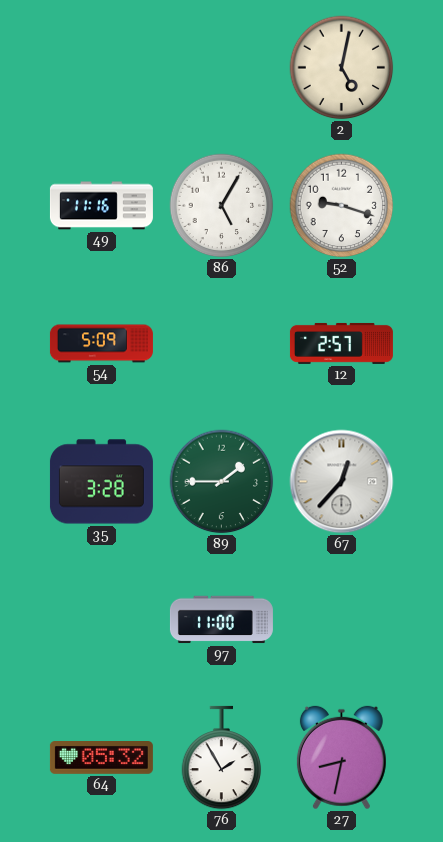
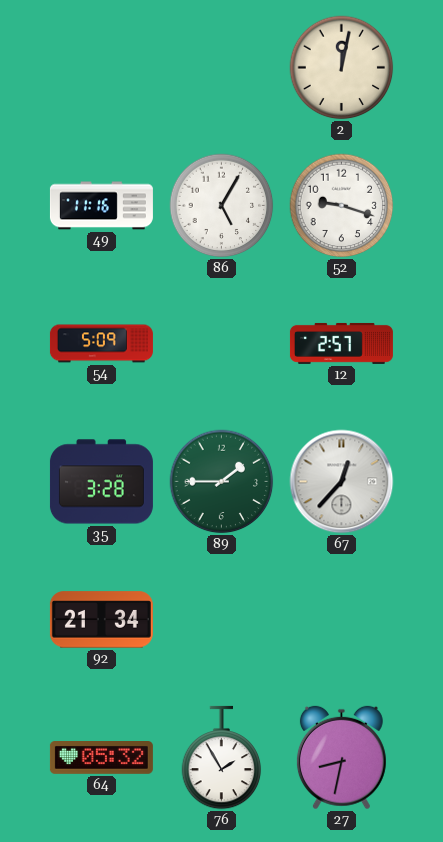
2: 5:02 -> 12:02 (342, 68)
92: none -> 21:34 (101, 620)
97: 11:00 -> none (221, 620)
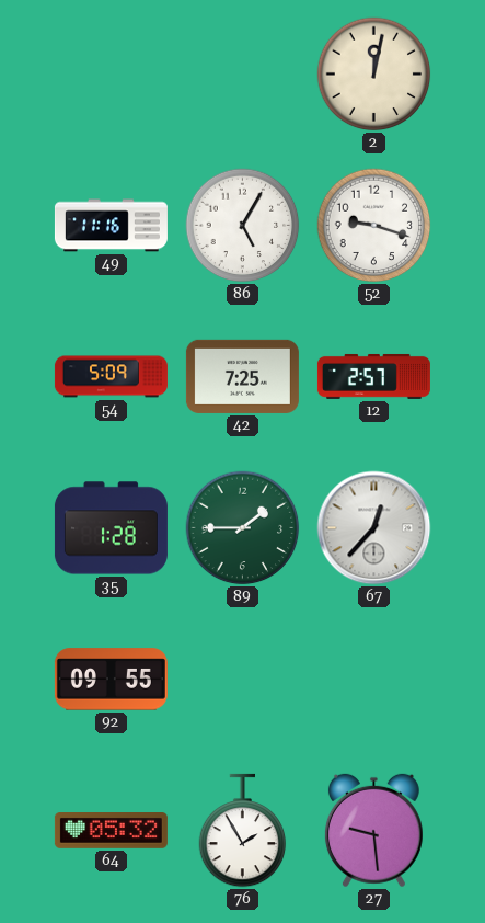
42: none -> 7:25 (242, 376)
35: 3:28 -> 1:28 (111, 528)
92: 21:34 -> 09:55 (111, 680)
27: 8:32 -> 9:29 (373, 831)
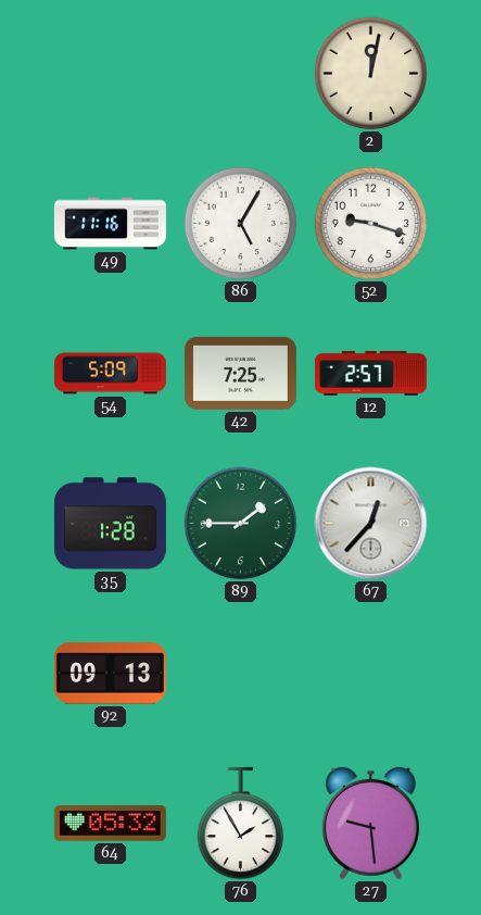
92: 09:55 -> 09:13 (110, 674)
